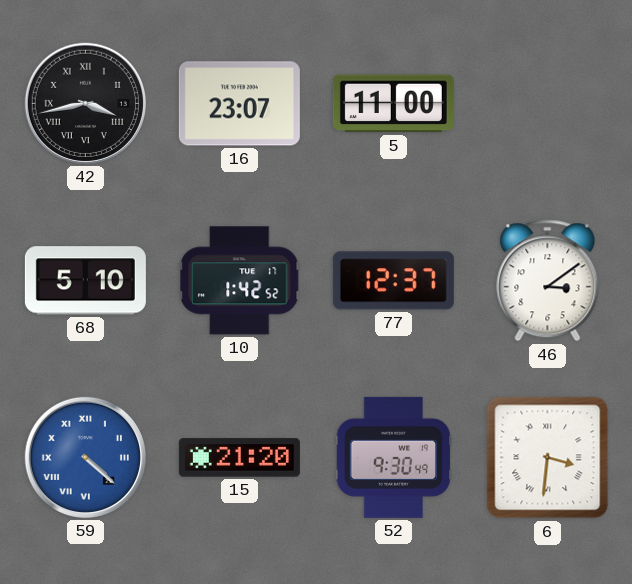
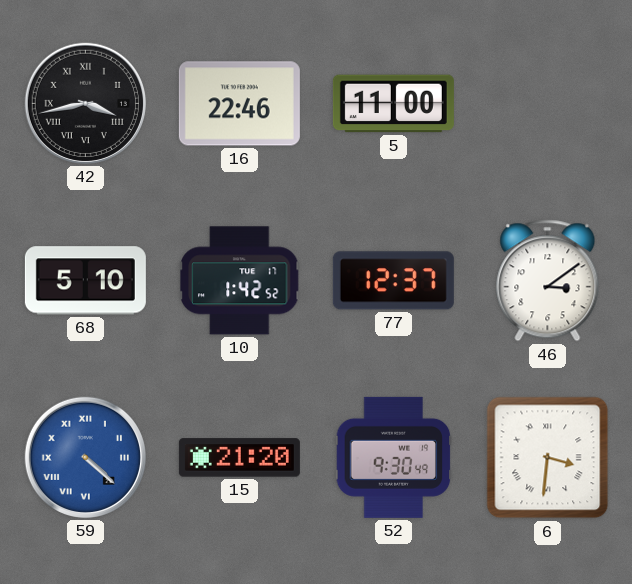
16: 23:07 -> 22:46 (239, 104)
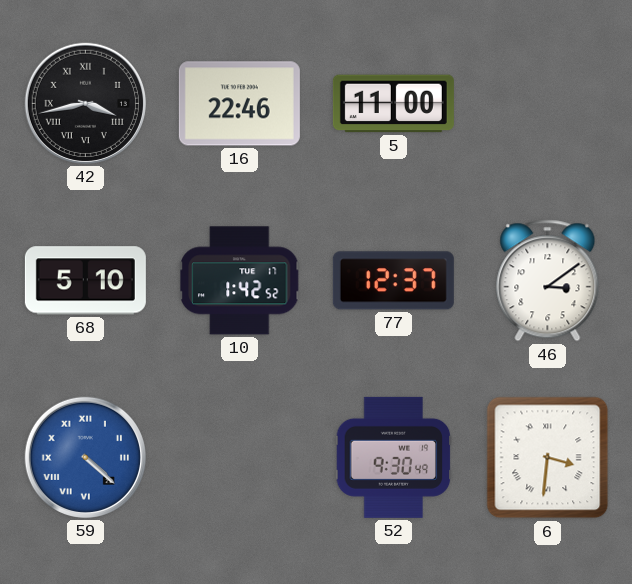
15: 21:20 -> none (239, 458)
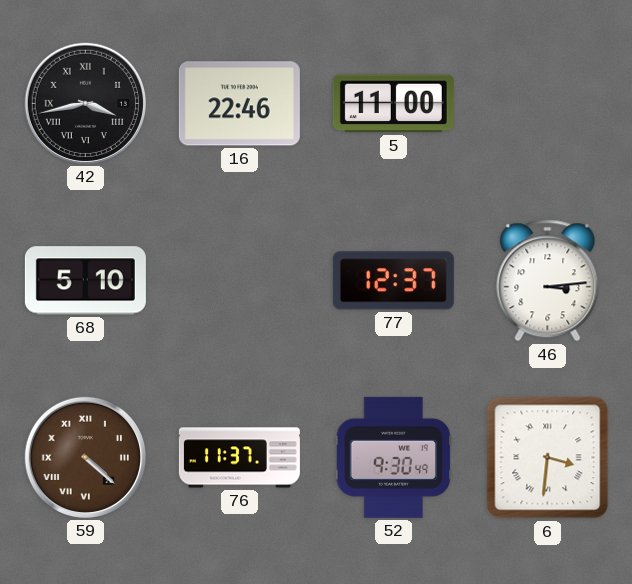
10: 1:42 -> none (239, 281)
46: 3:09 -> 3:14 (548, 281)
59 dial: blue -> brown (85, 457)
76: none -> 11:37 (239, 458)
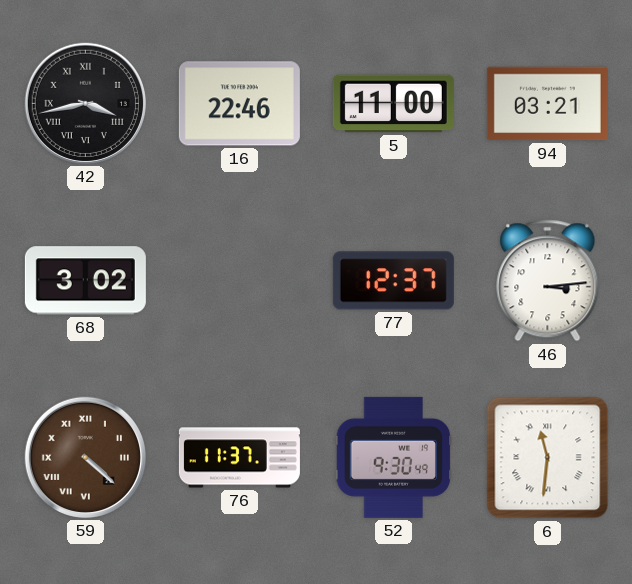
94: none -> 03:21 (547, 104)
68: 5:10 -> 3:02 (85, 281)
6: 3:31 -> 11:31 (548, 458)
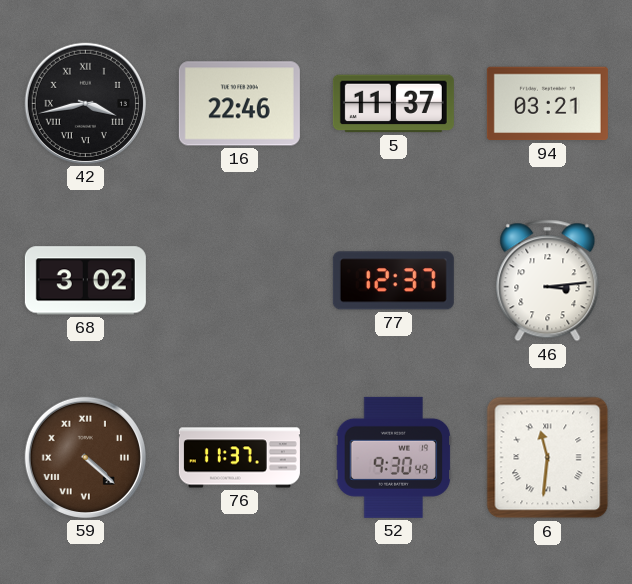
5: 11:00 -> 11:37 (393, 104)
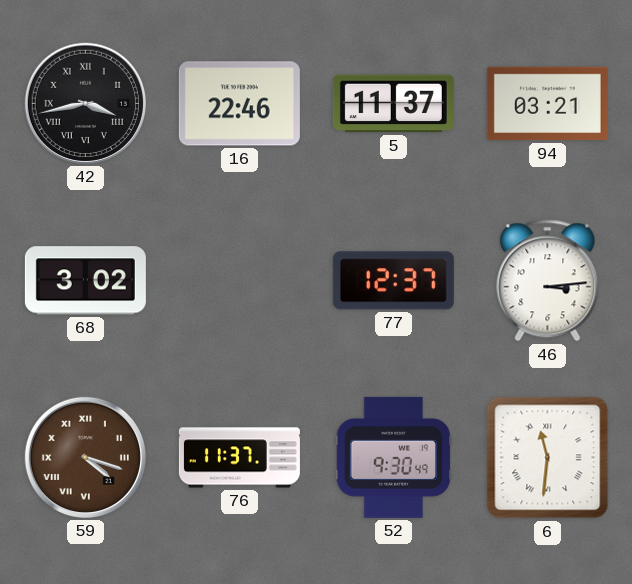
59: 4:22 -> 4:18 (85, 457)
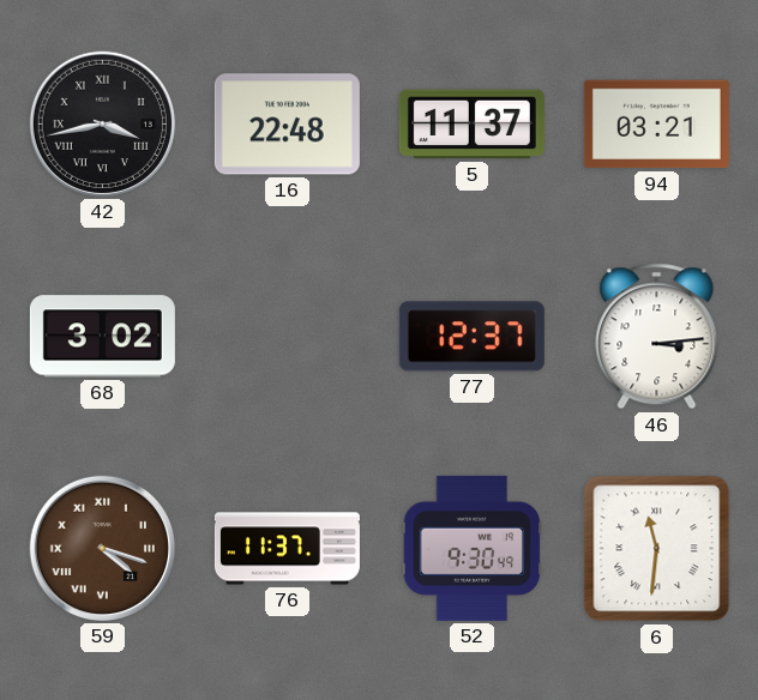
16: 22:46 -> 22:48 (287, 125)
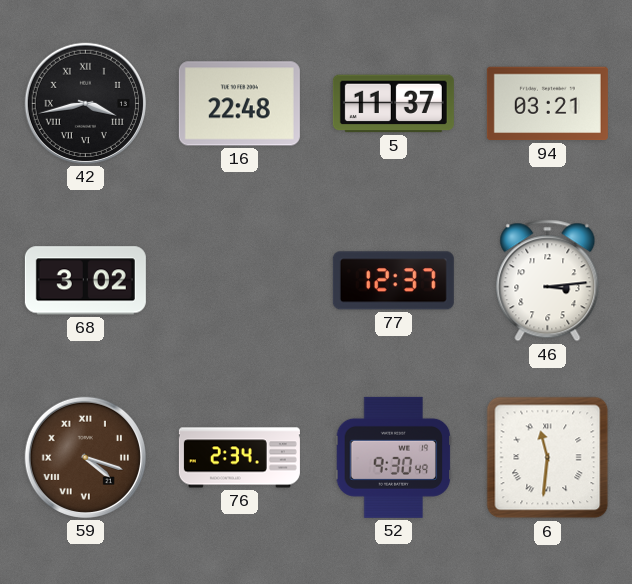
76: 11:37 -> 2:34 (239, 458)
